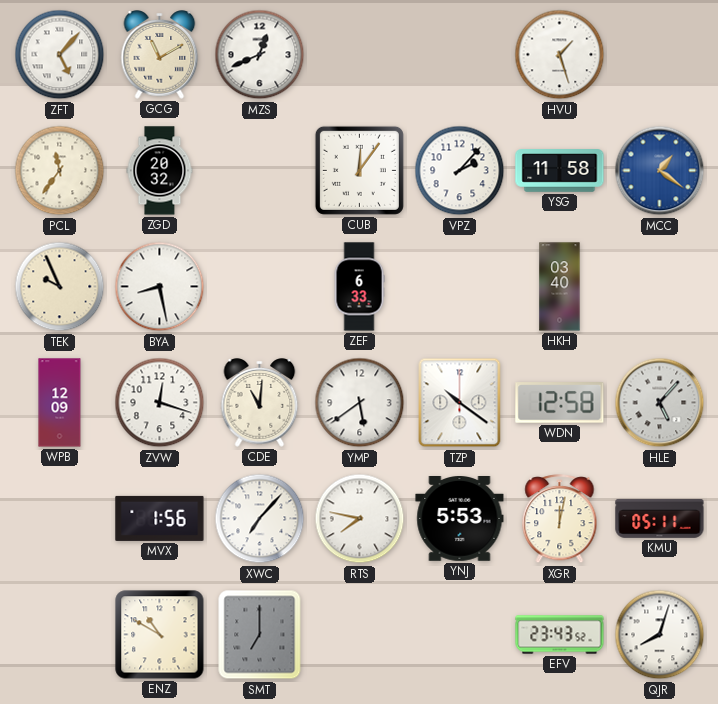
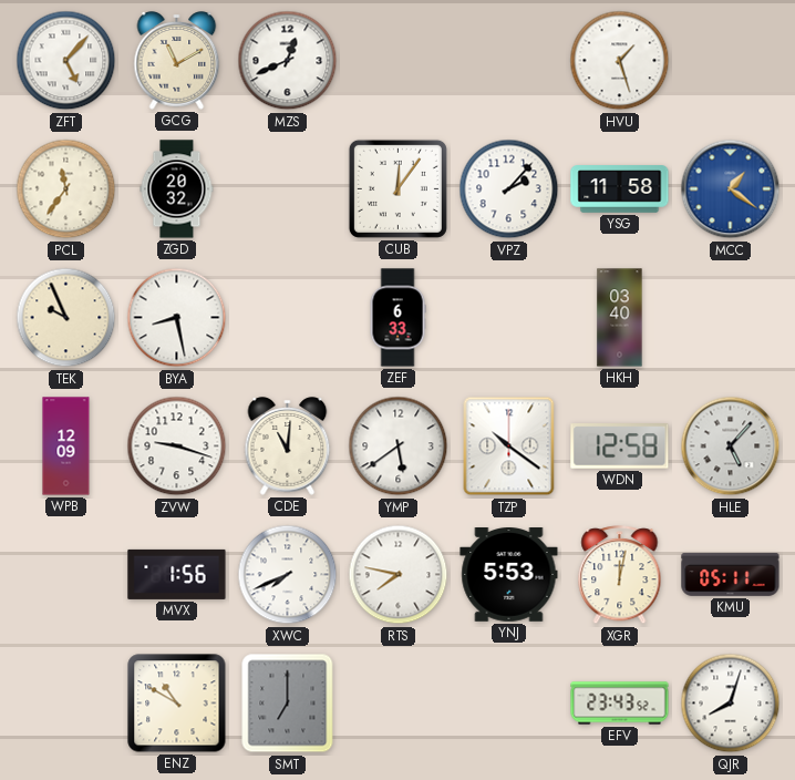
ZVW: 12:18 -> 9:18 (177, 447)
XWC: 7:07 -> 7:41 (288, 575)
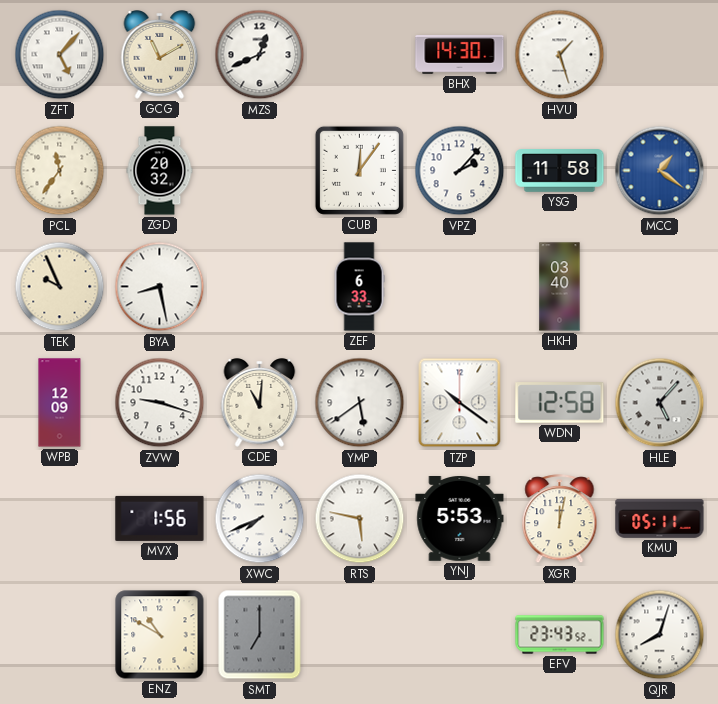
BHX: none -> 14:30 (460, 55)
RTS: 7:47 -> 5:47 (360, 519)
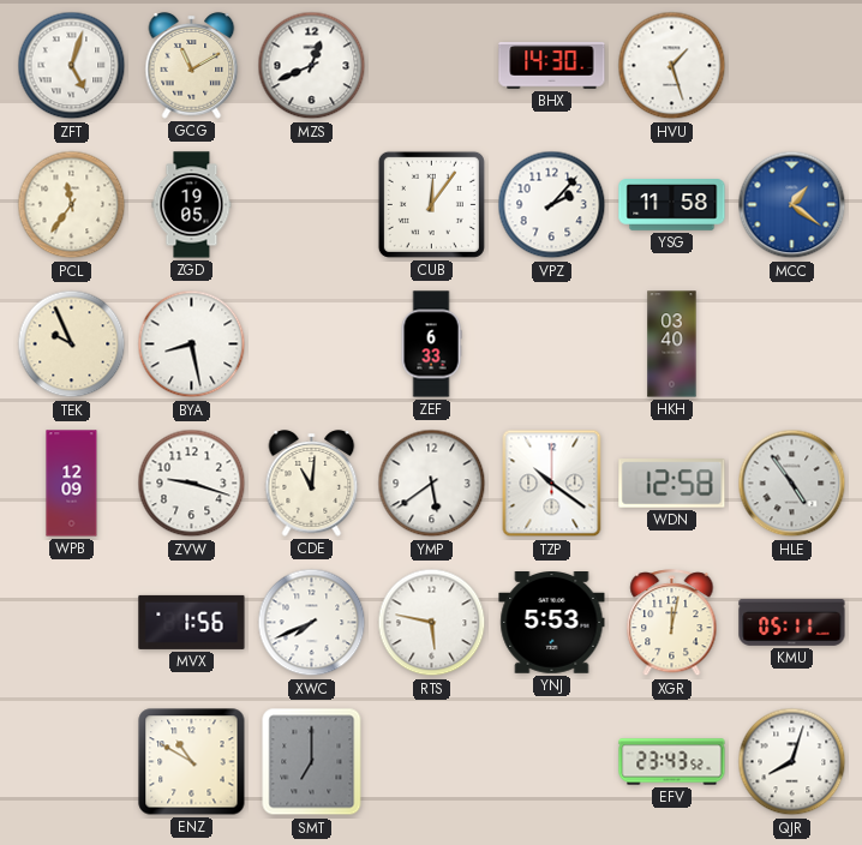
ZFT: 5:07 -> 5:03 (72, 66)
ZGD: 20:32 -> 19:05 (192, 205)
HLE: 5:07 -> 4:54 (792, 484)
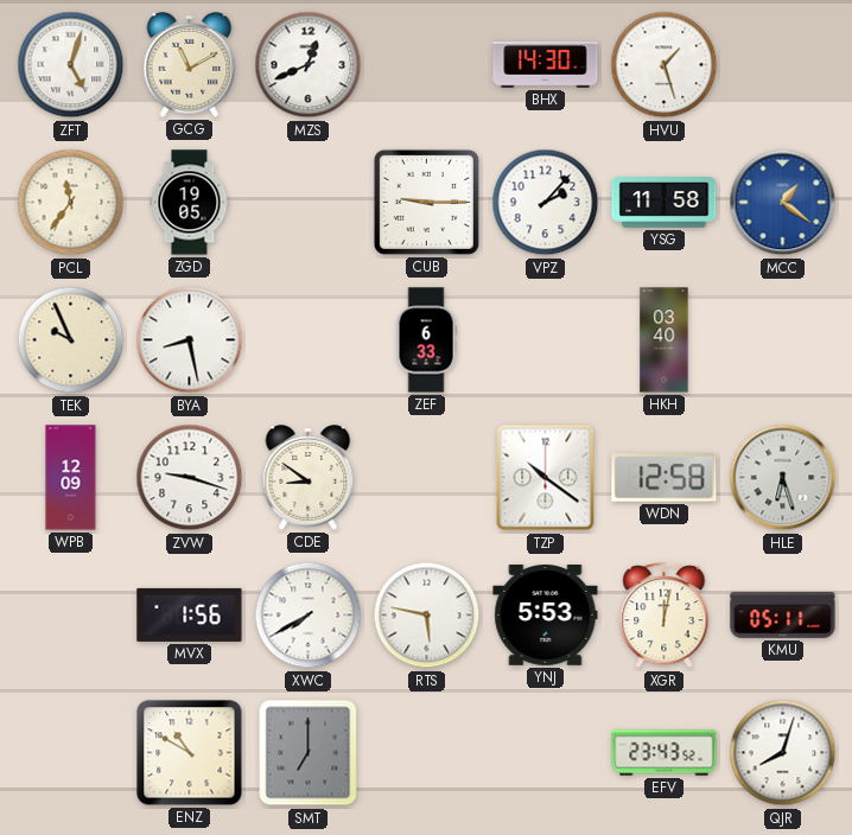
CUB: 12:06 -> 9:15 (426, 202)
CDE: 11:01 -> 8:51 (309, 478)
YMP: 5:39 -> none (432, 484)
HLE: 4:54 -> 6:27 (783, 478)
XWC: 7:41 -> 7:40 (309, 616)
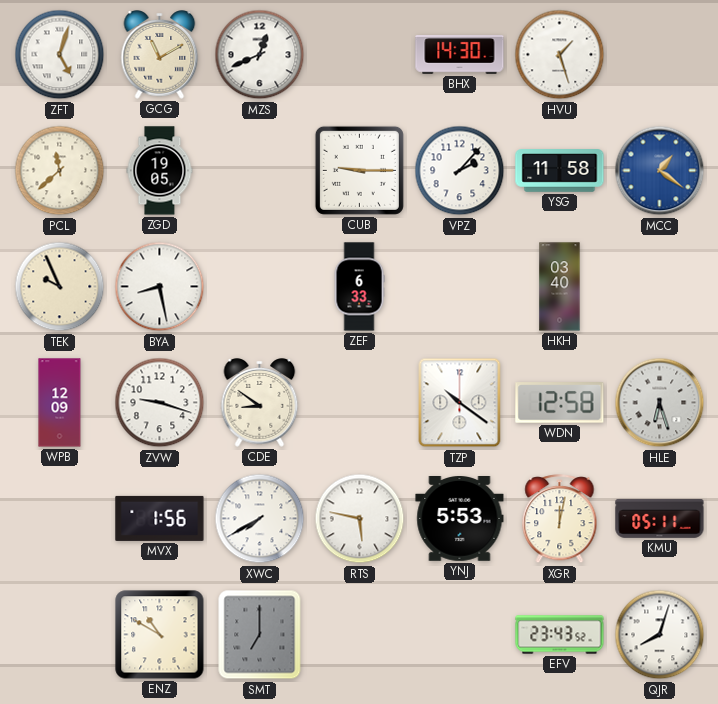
PCL: 11:36 -> 11:38 (60, 171)
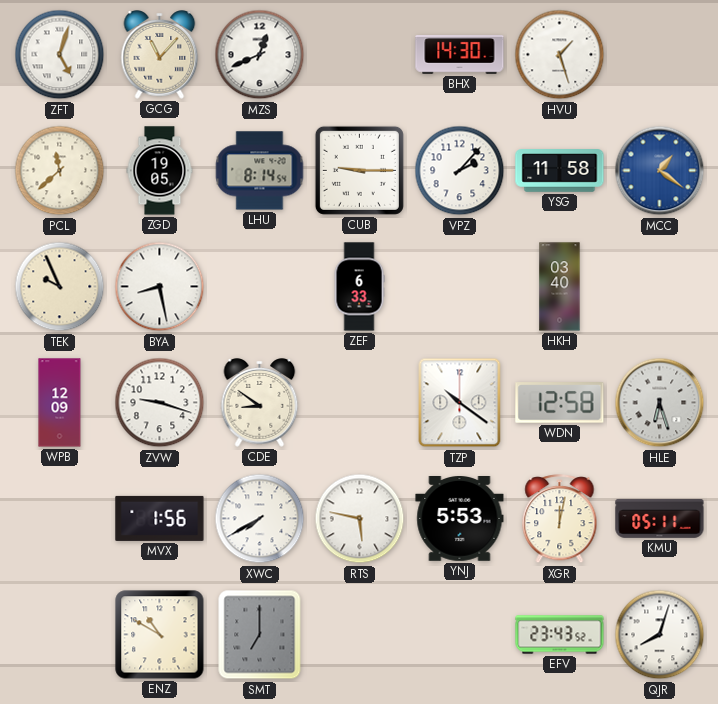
GCG: 11:10 -> 11:07 (160, 55)
LHU: none -> 8:14 (260, 171)
